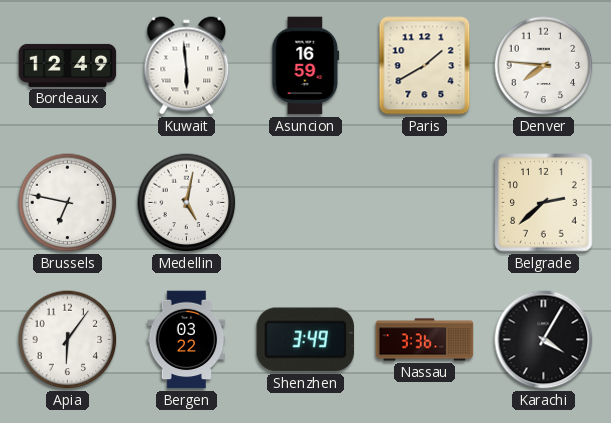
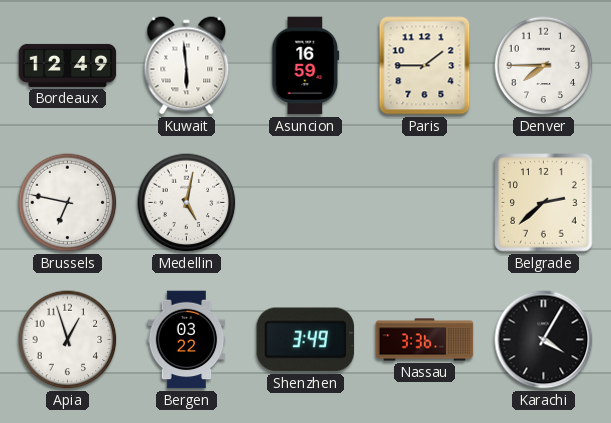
Paris: 1:40 -> 1:45 (425, 66)
Denver: 7:46 -> 7:45 (544, 66)
Apia: 6:06 -> 12:57 (68, 340)
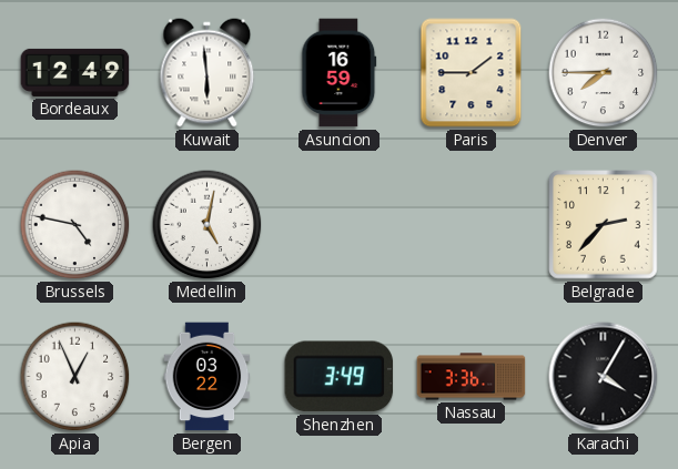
Brussels: 6:47 -> 4:47 (75, 225)
Belgrade: 2:38 -> 2:37 (604, 225)
Apia: 12:57 -> 12:56 (75, 377)
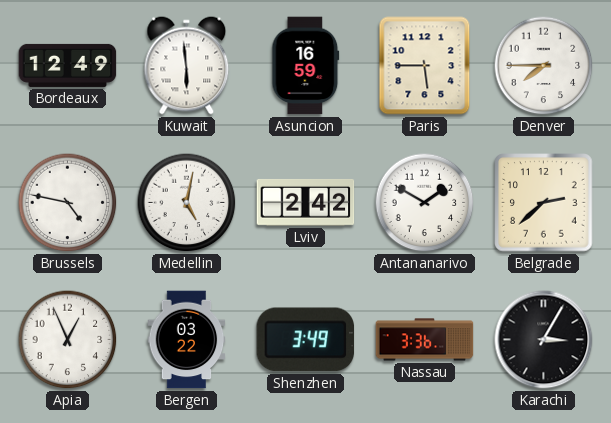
Paris: 1:45 -> 5:45 (425, 66)
Lviv: none -> 2:42 (306, 202)
Antananarivo: none -> 1:50 (425, 203)
Belgrade: 2:37 -> 2:38 (544, 203)
Karachi: 4:05 -> 3:05 (544, 340)
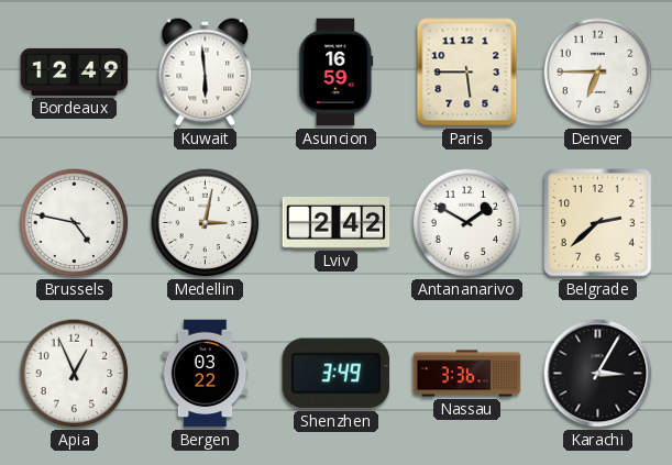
Denver: 7:45 -> 6:45 (598, 73)
Medellin: 5:02 -> 3:02 (206, 223)
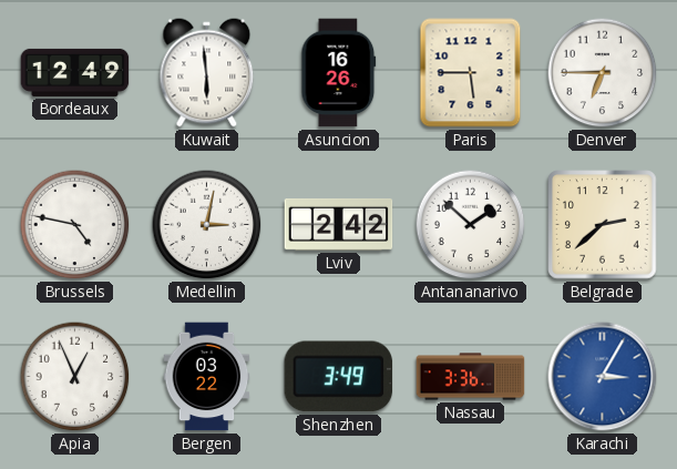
Asuncion: 16:59 -> 16:26 (339, 73)
Antananarivo: 1:50 -> 1:52 (471, 225)
Karachi dial: black -> blue (603, 377)
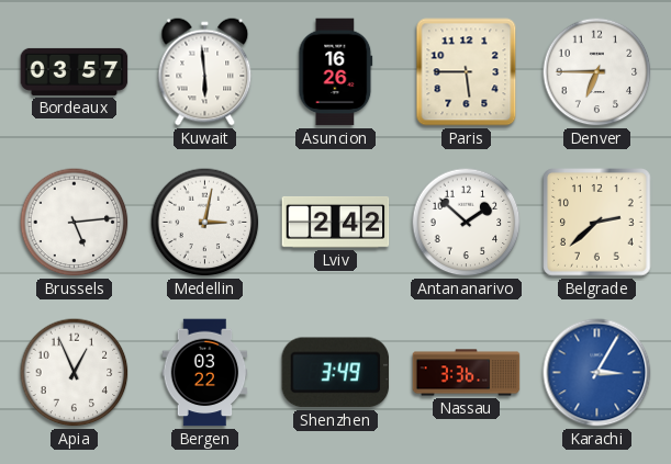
Bordeaux: 12:49 -> 03:57 (75, 71)
Brussels: 4:47 -> 5:14 (75, 223)
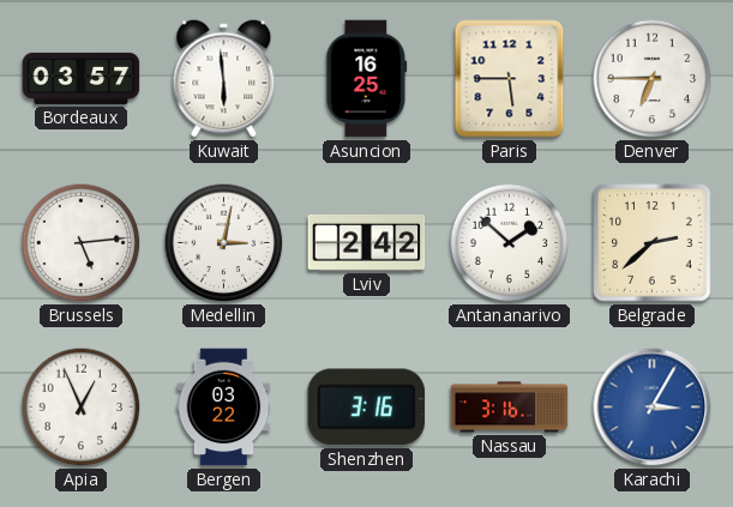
Asuncion: 16:26 -> 16:25 (367, 79)
Shenzhen: 3:49 -> 3:16 (367, 408)
Nassau: 3:36 -> 3:16 (510, 408)
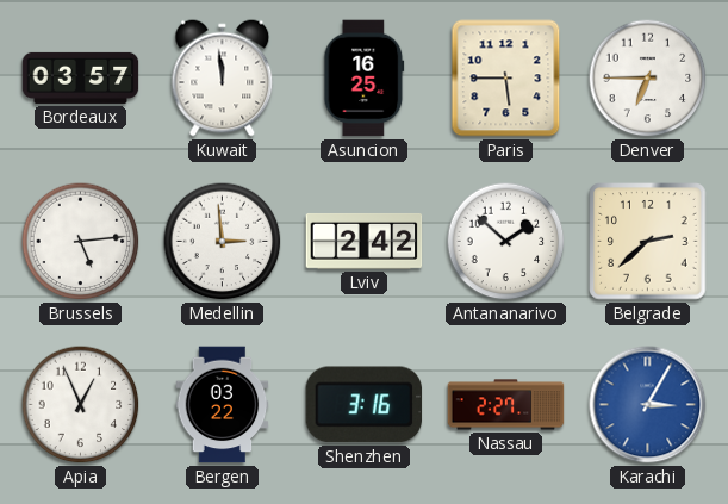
Kuwait: 5:59 -> 11:59 (223, 79)
Medellin: 3:02 -> 2:59 (223, 242)
Nassau: 3:16 -> 2:27 (506, 405)
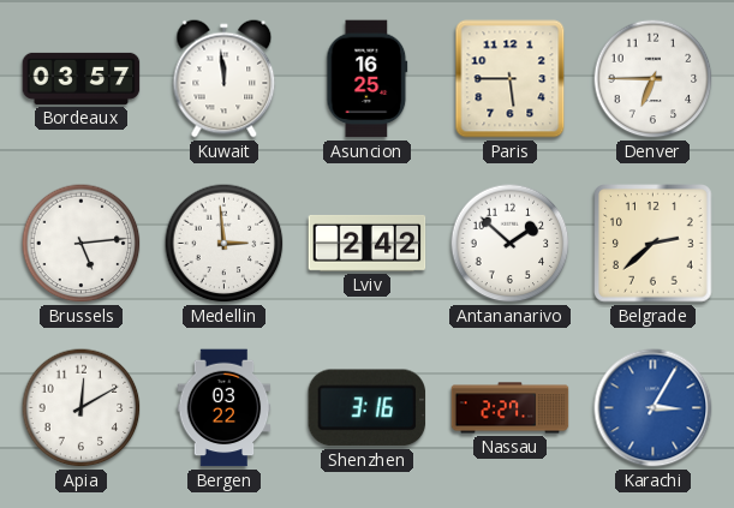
Apia: 12:56 -> 12:10 (82, 408)
